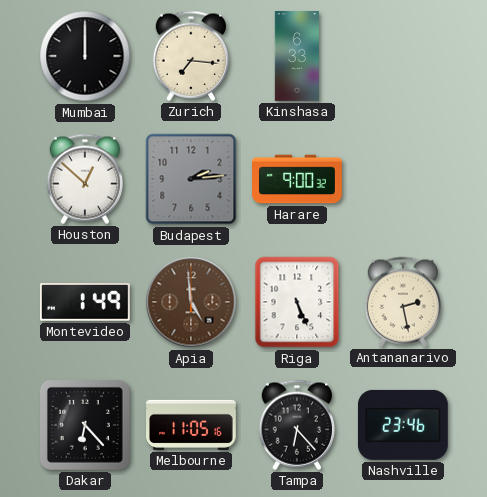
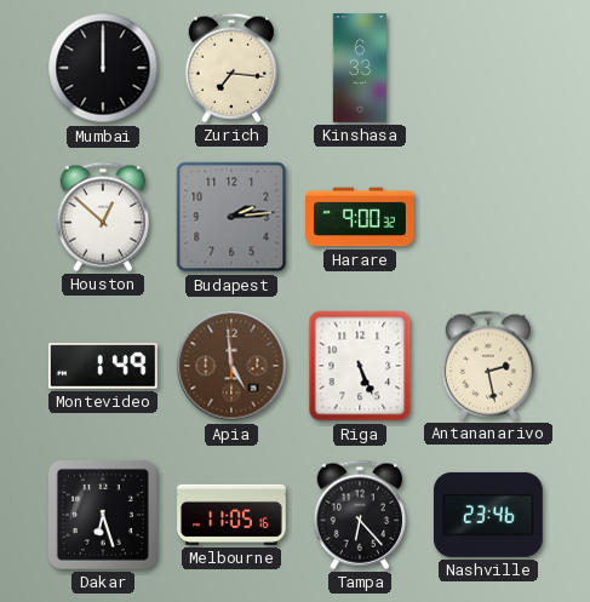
Dakar: 6:23 -> 6:27 (103, 515)
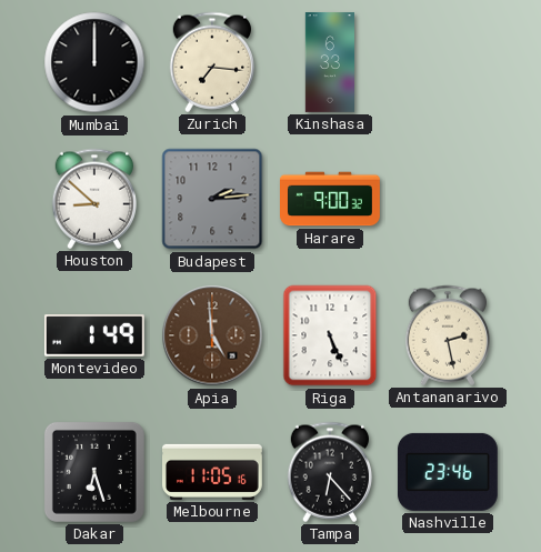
Houston: 12:52 -> 8:52 (94, 199)
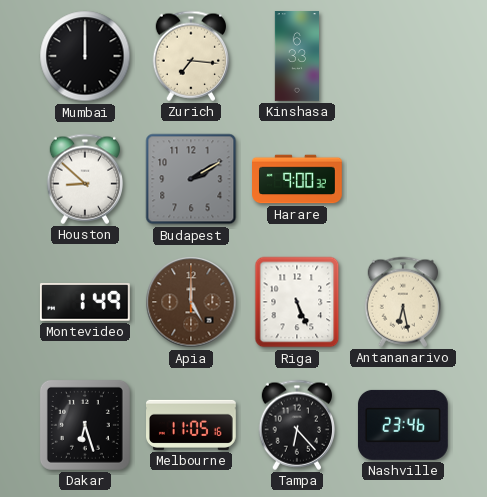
Budapest: 2:14 -> 2:10 (191, 179)
Apia: 4:59 -> 5:00 (191, 302)
Antananarivo: 2:28 -> 6:28 (403, 302)
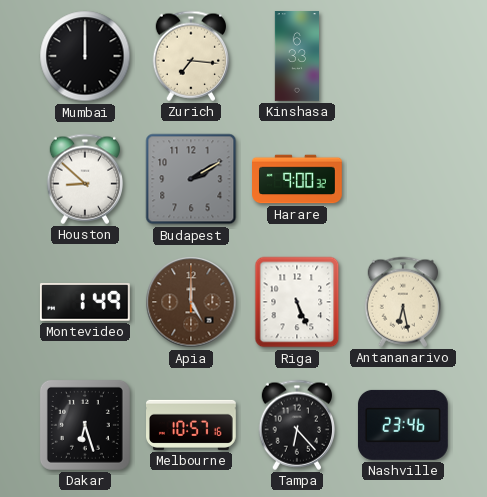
Melbourne: 11:05 -> 10:57 (192, 425)
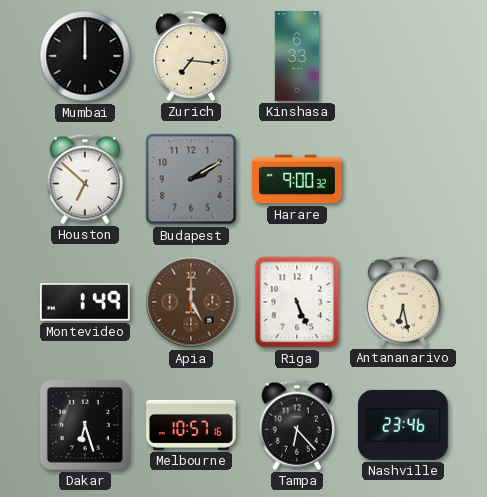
Houston: 8:52 -> 6:52 (85, 179)
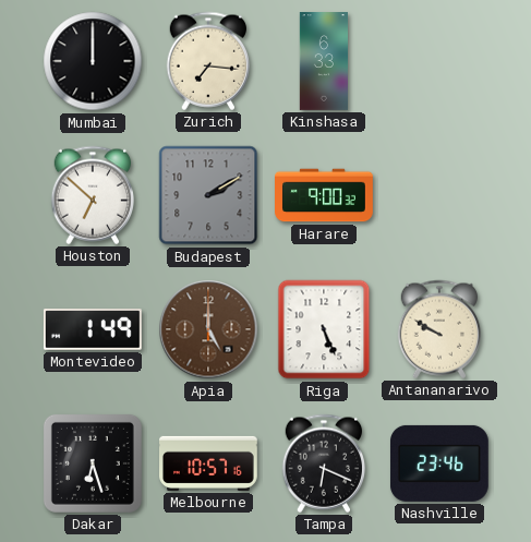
Antananarivo: 6:28 -> 9:50 (439, 329)
Tampa: 6:23 -> 6:19 (324, 463)
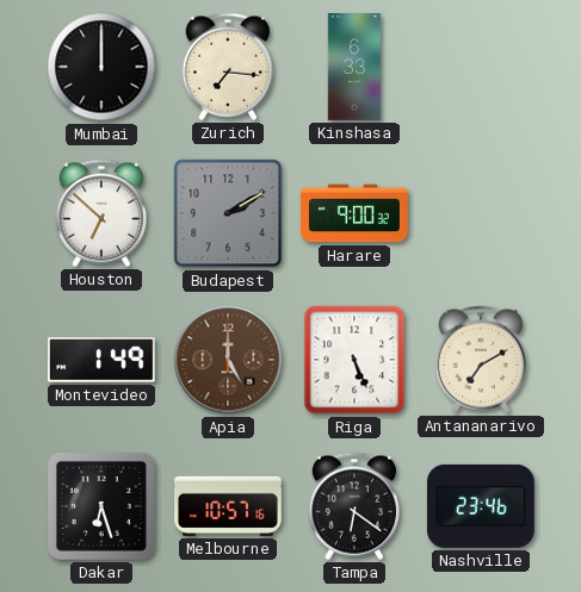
Antananarivo: 9:50 -> 7:10 (481, 360)
Tampa: 6:19 -> 6:21 (354, 506)
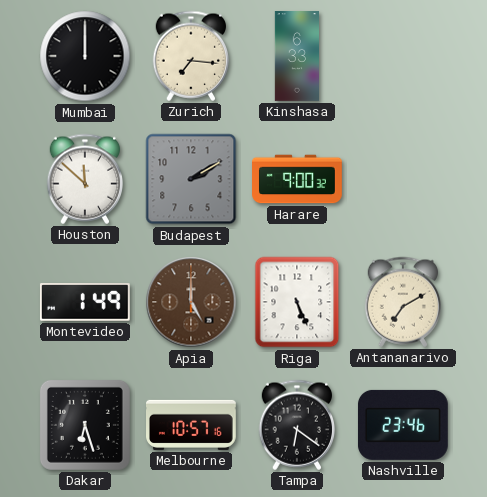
Houston: 6:52 -> 11:52 (85, 179)
